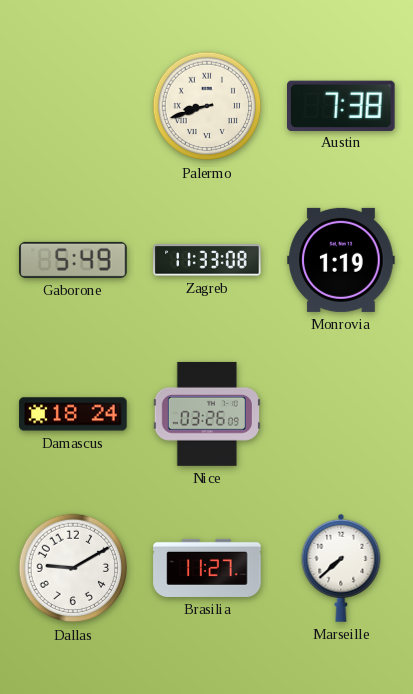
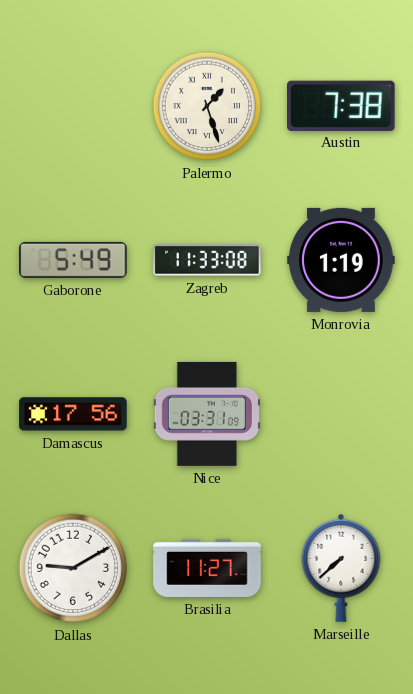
Palermo: 8:42 -> 1:27 (207, 106)
Damascus: 18:24 -> 17:56 (73, 414)
Nice: 03:26 -> 03:31 (207, 414)
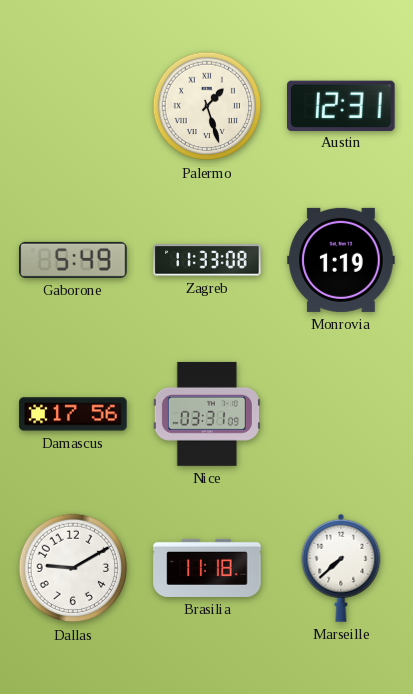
Austin: 7:38 -> 12:31 (342, 105)
Brasilia: 11:27 -> 11:18 (207, 568)
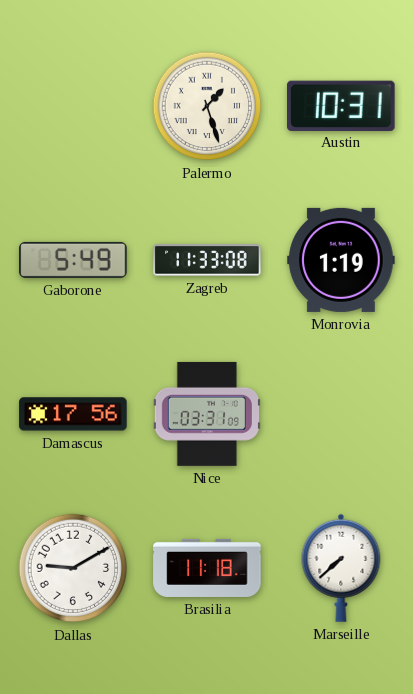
Austin: 12:31 -> 10:31 (342, 105)
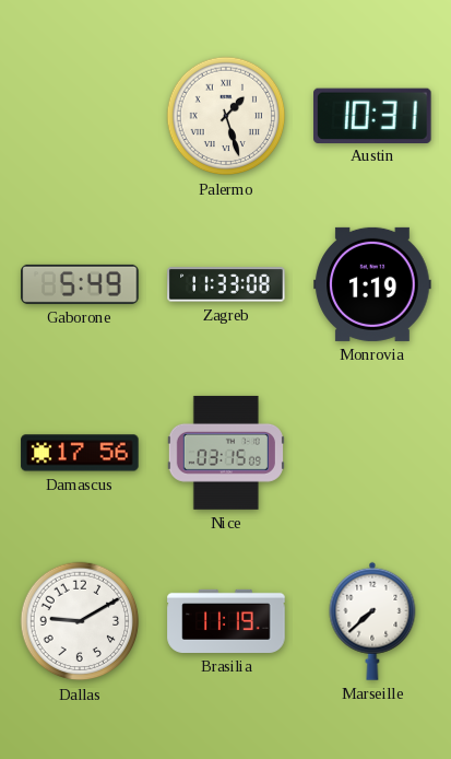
Nice: 03:31 -> 03:15 (226, 453)
Brasilia: 11:18 -> 11:19 (226, 621)
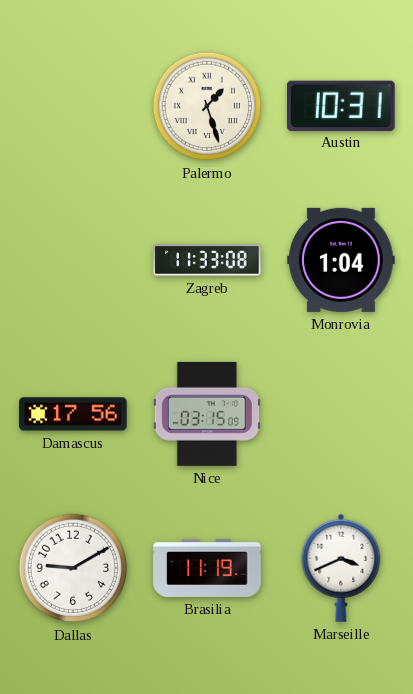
Gaborone: 5:49 -> none (80, 284)
Monrovia: 1:19 -> 1:04 (341, 260)
Marseille: 7:38 -> 3:41 (341, 568)
